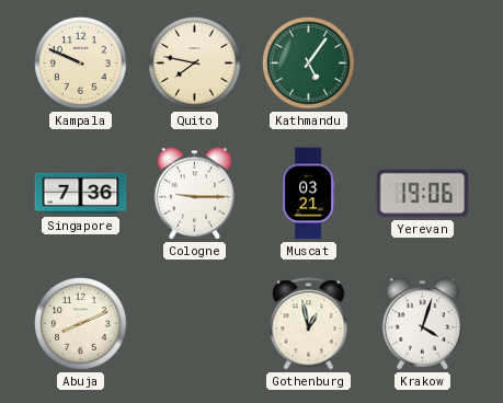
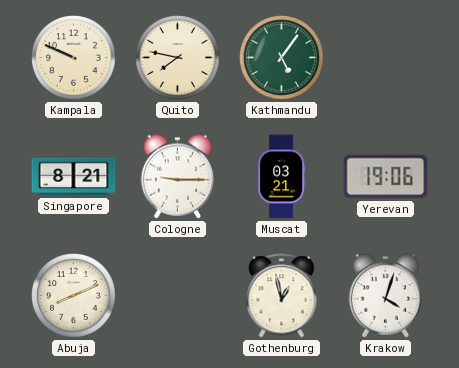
Singapore: 7:36 -> 8:21 (74, 177)
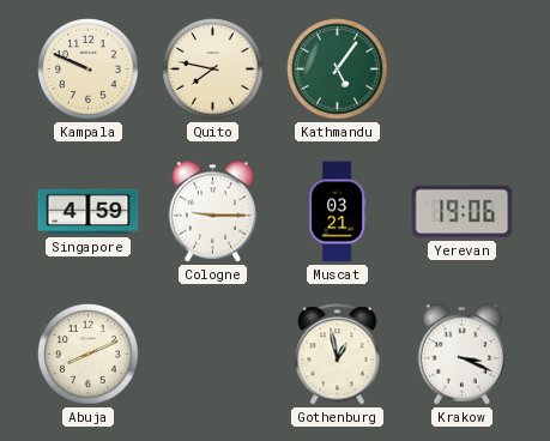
Singapore: 8:21 -> 4:59 (89, 212)
Krakow: 4:03 -> 3:19 (463, 355)
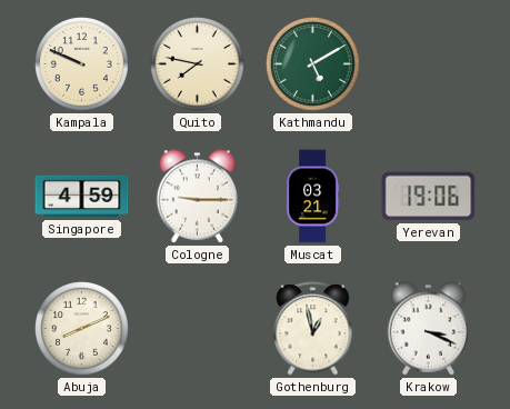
Kathmandu: 5:06 -> 5:10 (313, 64)
